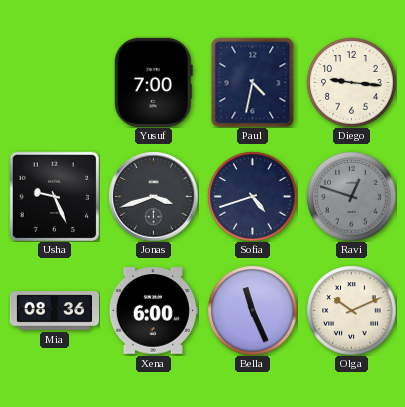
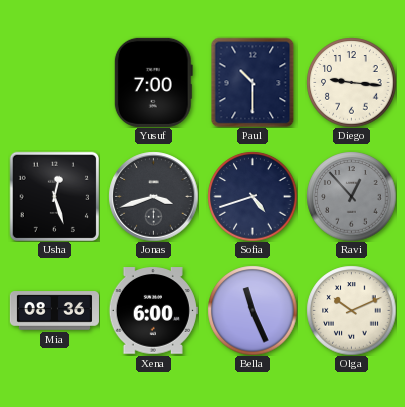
Paul: 4:32 -> 10:30 (253, 82)
Usha: 9:26 -> 12:27 (54, 196)
Ravi: 12:48 -> 12:53 (351, 196)
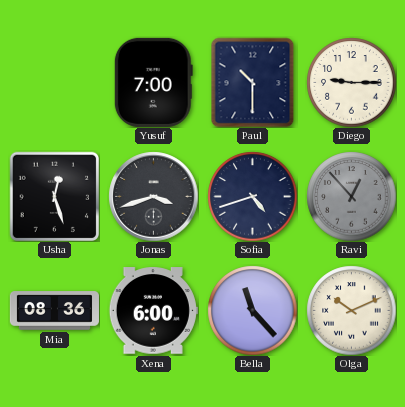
Diego: 9:16 -> 9:15 (351, 82)
Bella: 11:26 -> 11:23 (252, 310)
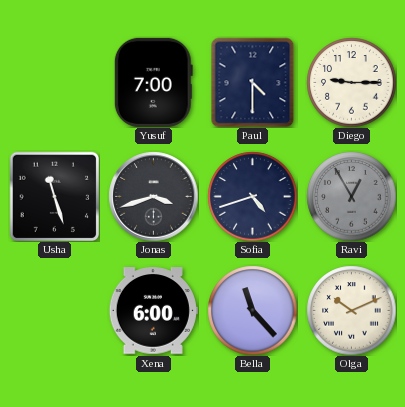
Paul: 10:30 -> 4:30 (253, 82)
Usha: 12:27 -> 11:27 (54, 196)
Ravi: 12:53 -> 12:55 (351, 196)
Mia: 08:36 -> none (54, 311)
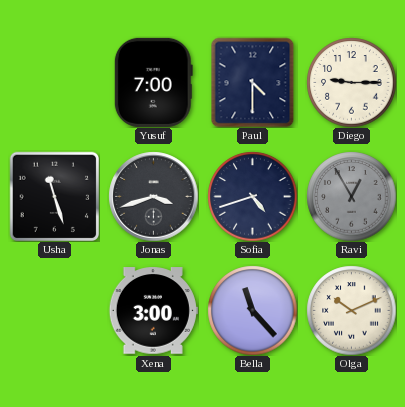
Xena: 6:00 -> 3:00 (153, 311)
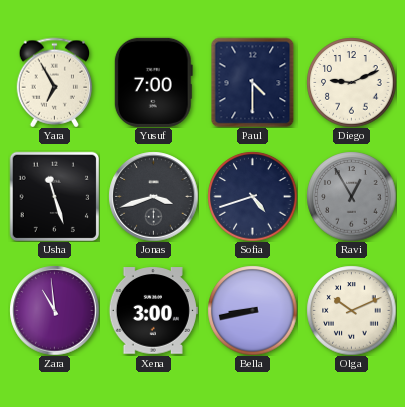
Yara: none -> 6:55 (55, 82)
Diego: 9:15 -> 9:11 (351, 82)
Zara: none -> 10:59 (54, 310)
Bella: 11:23 -> 8:43 (252, 310)
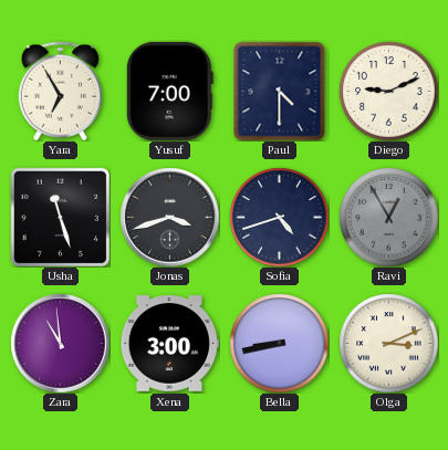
Olga: 10:11 -> 3:11 (388, 343)
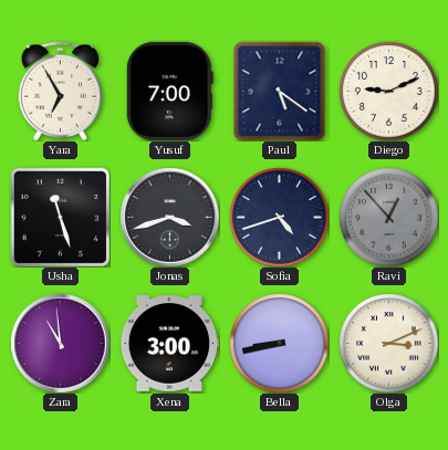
Paul: 4:30 -> 5:21 (280, 91)
Ravi: 12:55 -> 12:53 (388, 217)
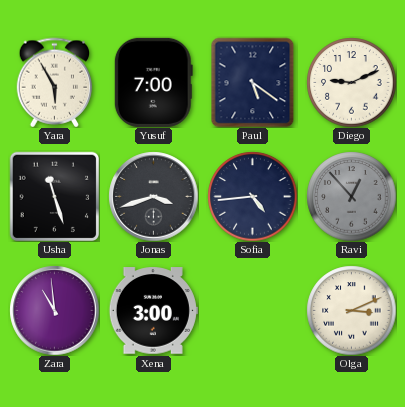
Yara: 6:55 -> 5:55 (55, 82)
Sofia: 4:42 -> 4:44 (252, 196)
Bella: 8:43 -> none (279, 343)
